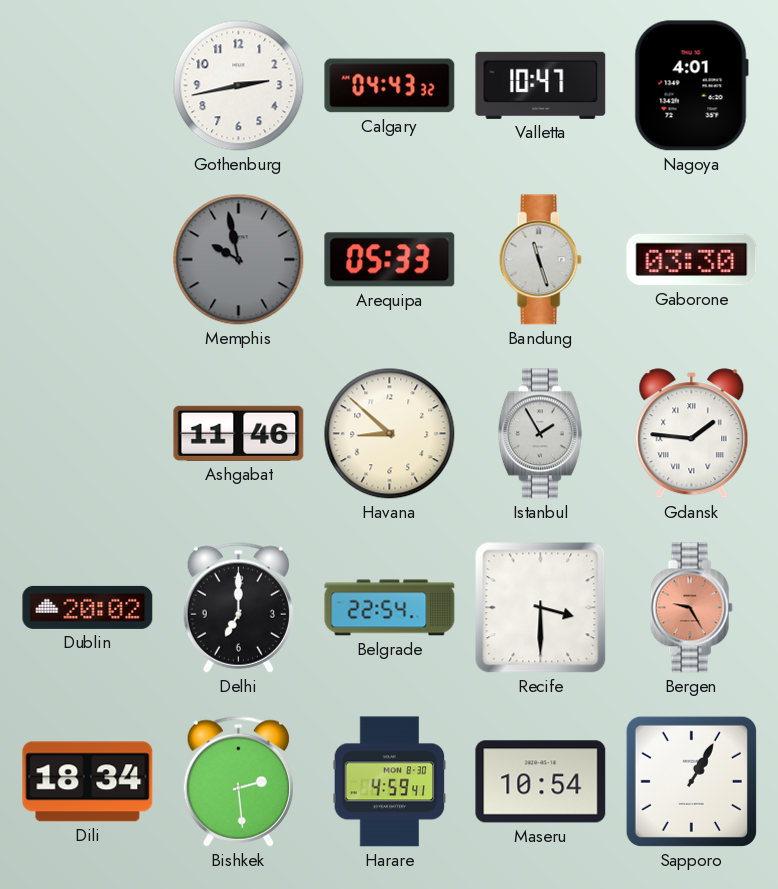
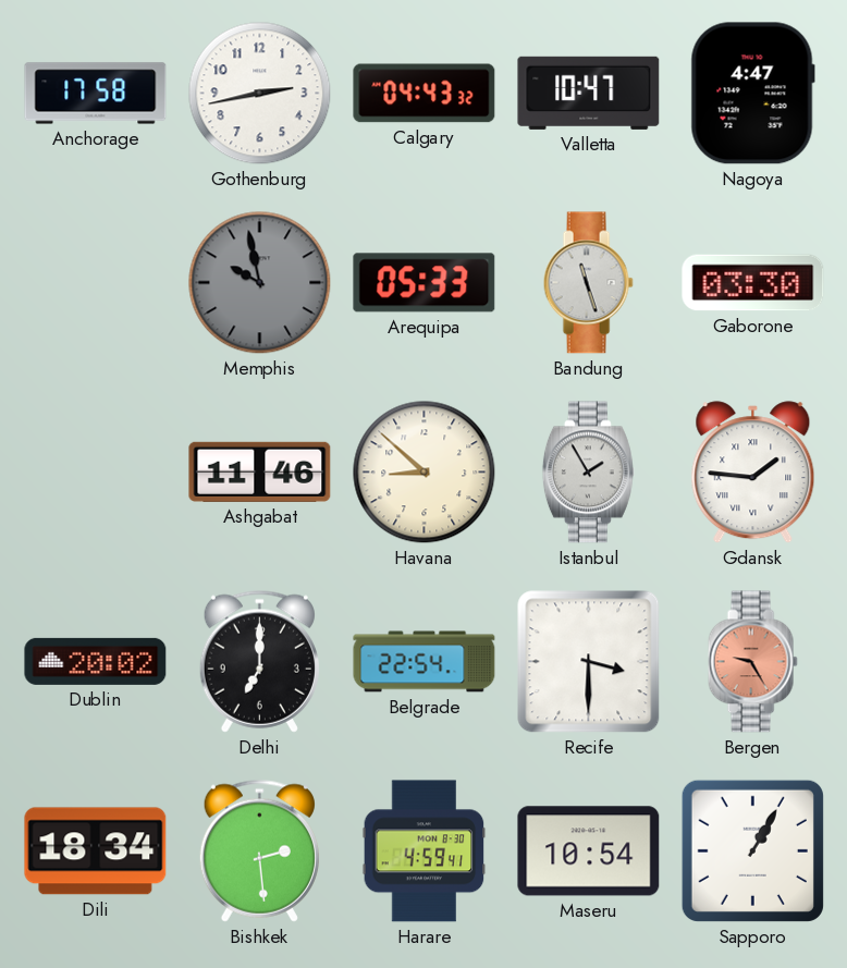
Anchorage: none -> 17:58 (96, 94)
Nagoya: 4:01 -> 4:47 (752, 94)
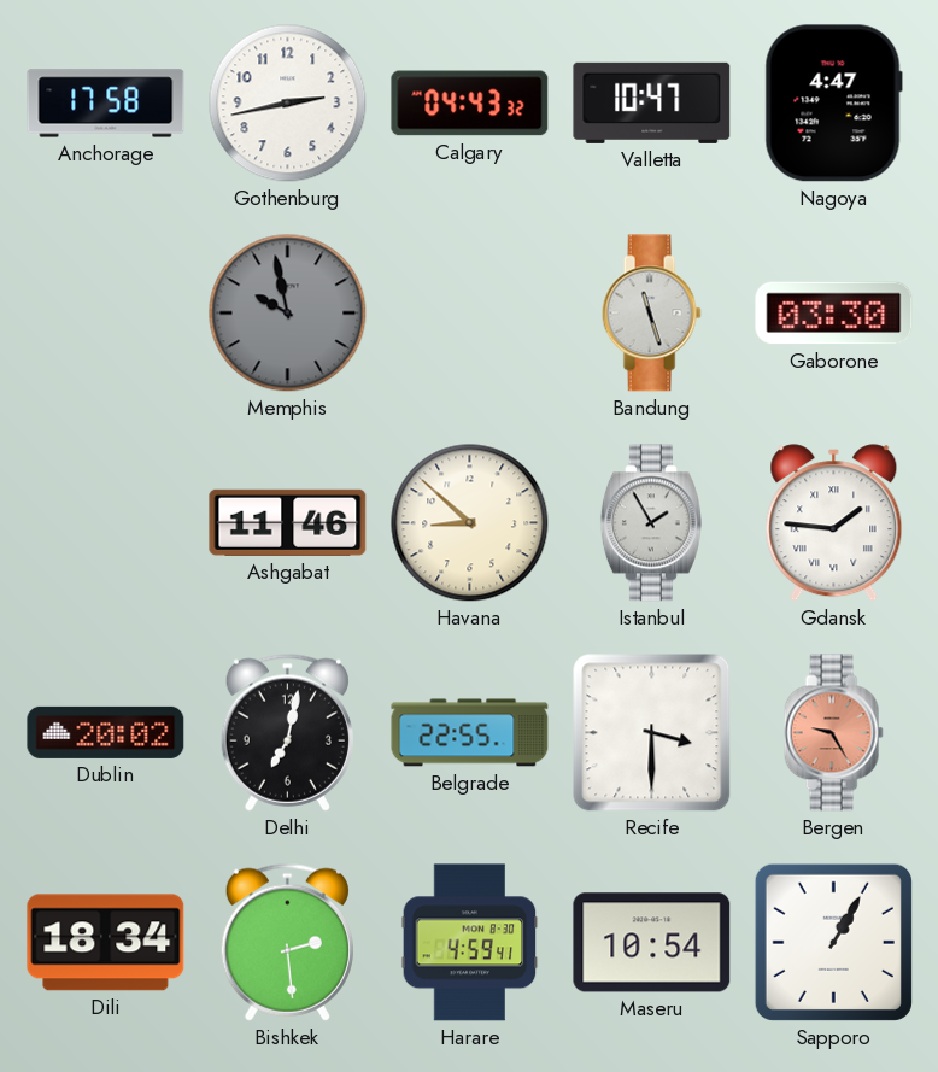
Arequipa: 05:33 -> none (425, 283)
Delhi: 7:00 -> 7:02 (287, 732)
Belgrade: 22:54 -> 22:55 (470, 733)
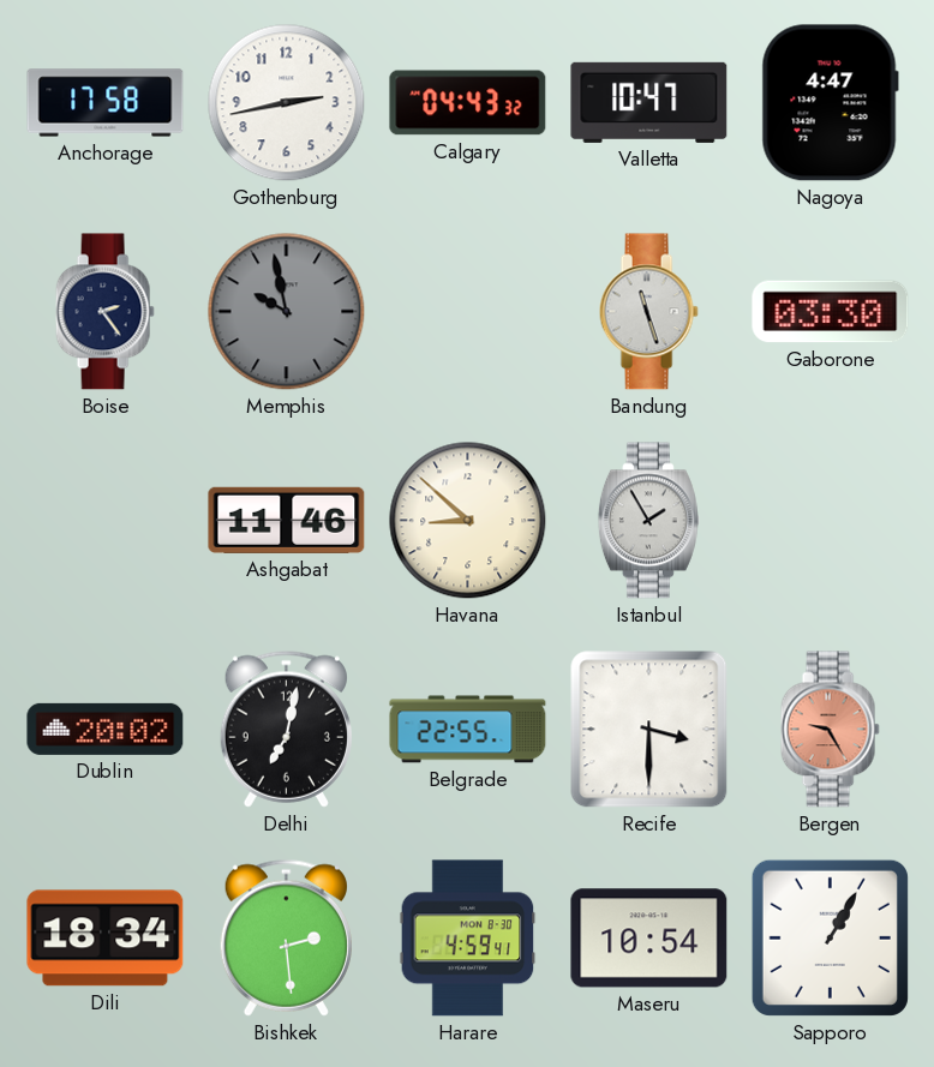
Boise: none -> 2:24 (104, 312)
Gdansk: 1:46 -> none (834, 523)
